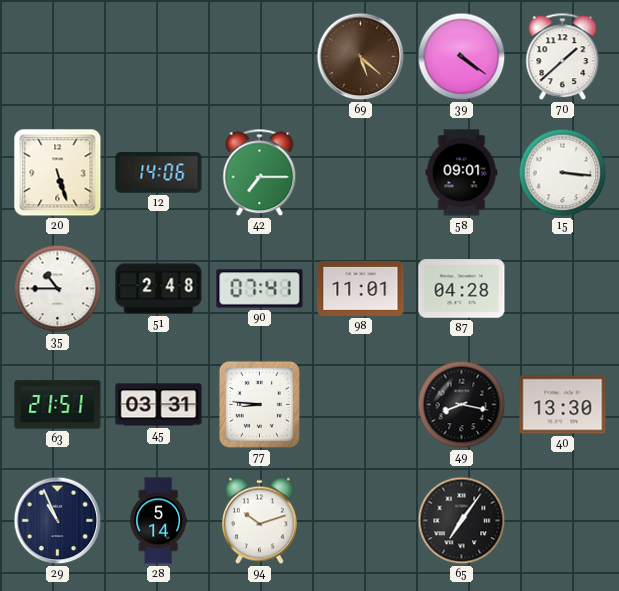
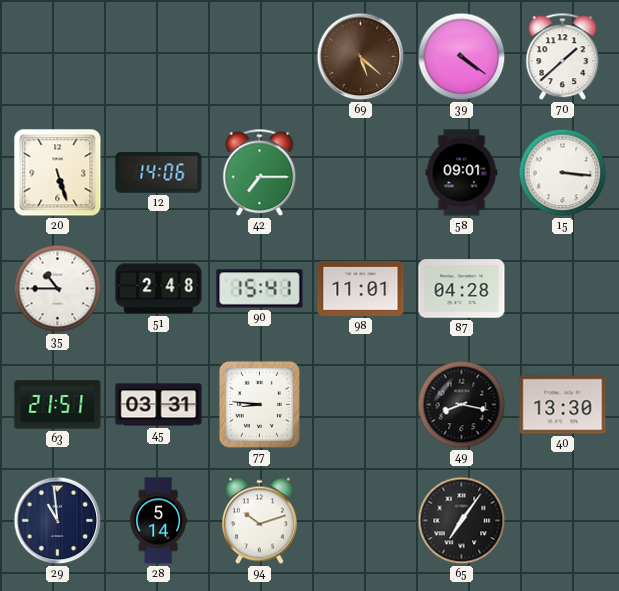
90: 07:41 -> 15:41 (260, 289)
29: 10:56 -> 10:59 (58, 521)
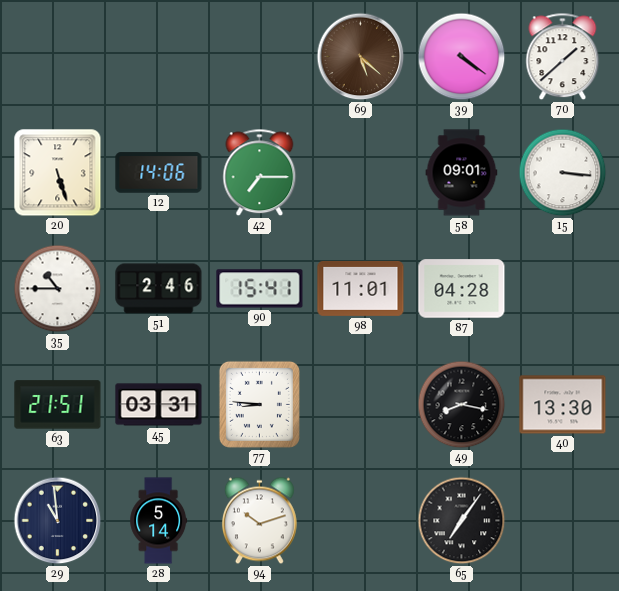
51: 2:48 -> 2:46 (159, 289)
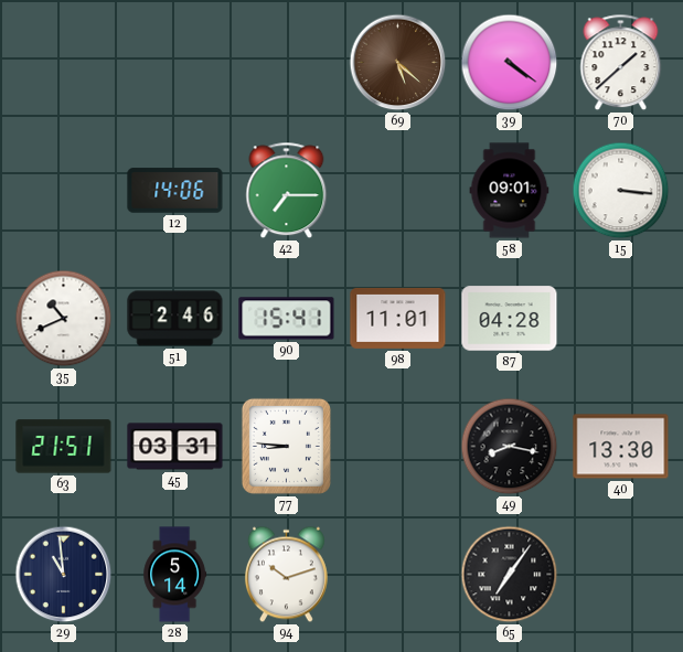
20: 5:27 -> none (58, 173)
35: 10:45 -> 10:41 (64, 319)
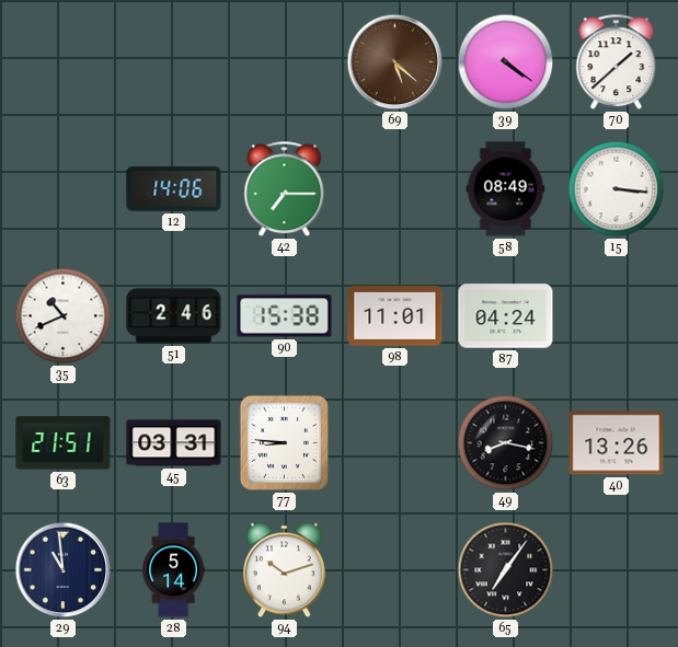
58: 09:01 -> 08:49 (506, 189)
90: 15:41 -> 15:38 (285, 316)
87: 04:28 -> 04:24 (506, 316)
40: 13:30 -> 13:26 (617, 443)
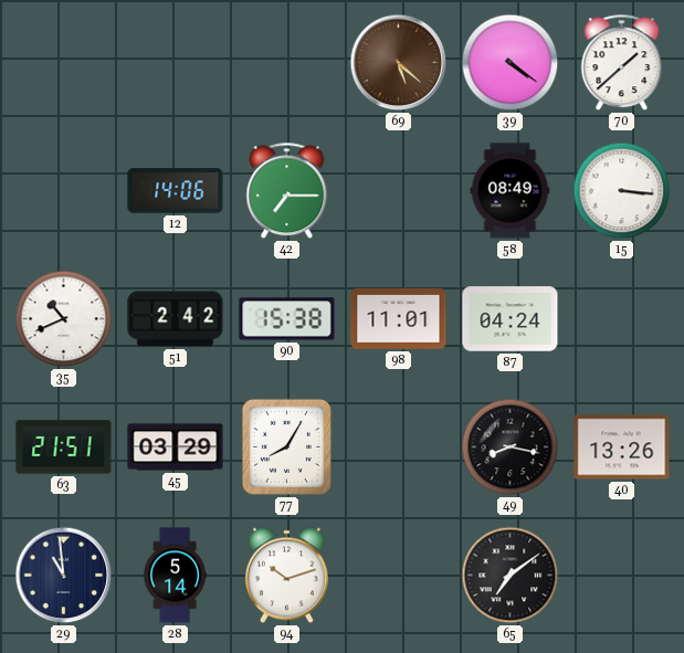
51: 2:46 -> 2:42 (176, 319)
45: 03:31 -> 03:29 (176, 447)
77: 8:46 -> 8:05 (286, 446)
65: 7:06 -> 7:09 (511, 576)
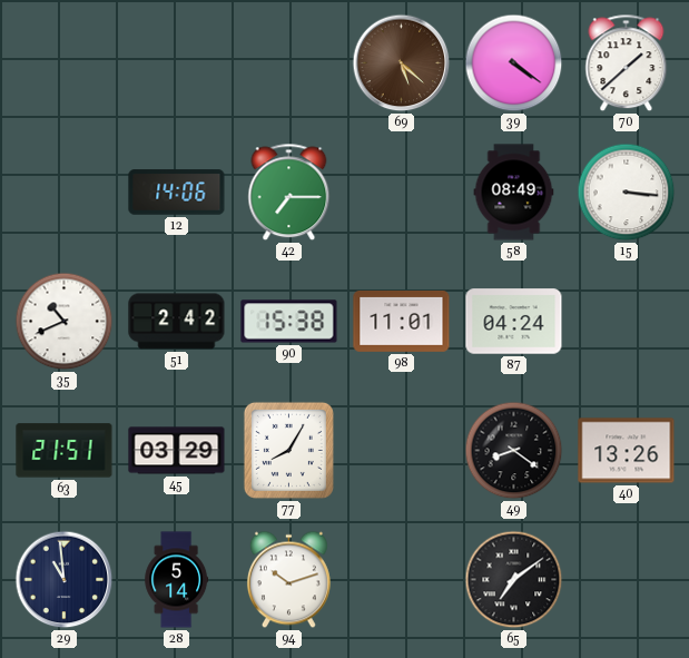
49: 8:17 -> 8:21 (514, 451)
